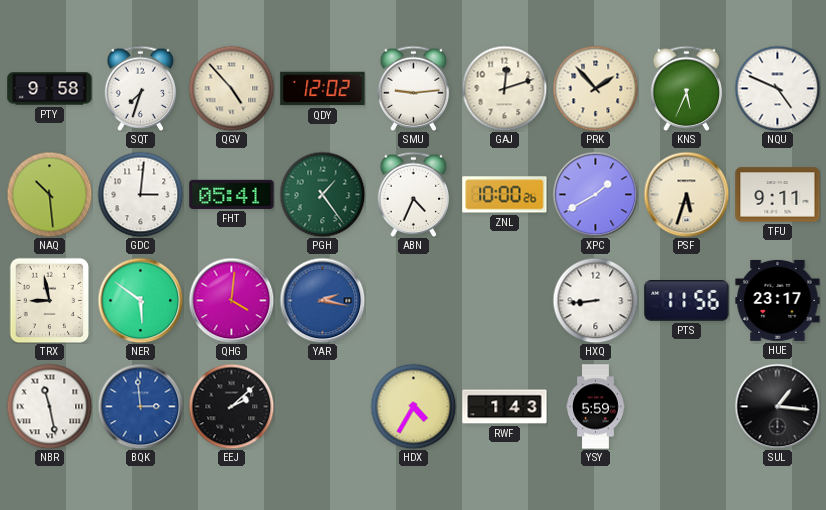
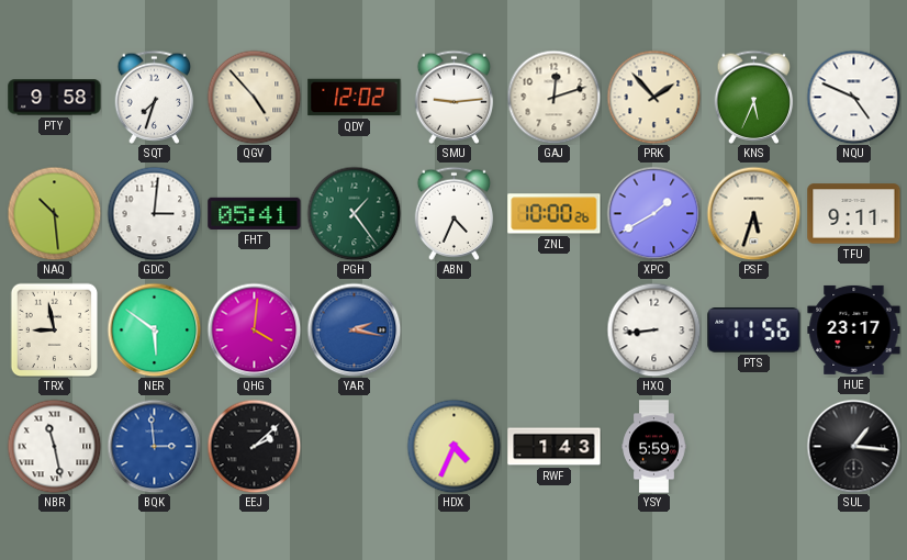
HDX: 4:35 -> 4:34 (453, 446)
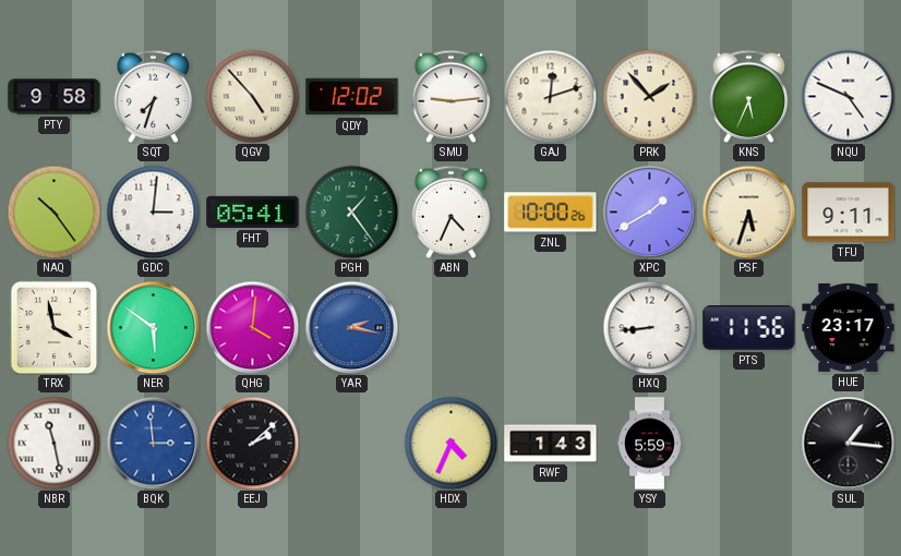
NAQ: 10:29 -> 10:24 (53, 211)
TRX: 8:58 -> 3:58 (55, 327)
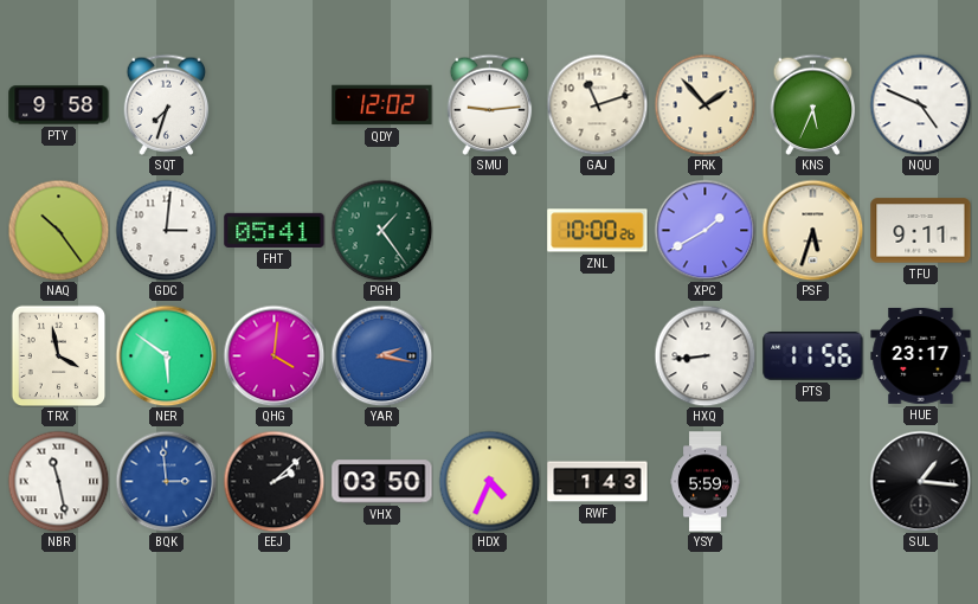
QGV: 4:53 -> none (252, 96)
GAJ: 12:12 -> 11:12 (597, 104)
ABN: 4:34 -> none (452, 211)
VHX: none -> 03:50 (382, 482)
